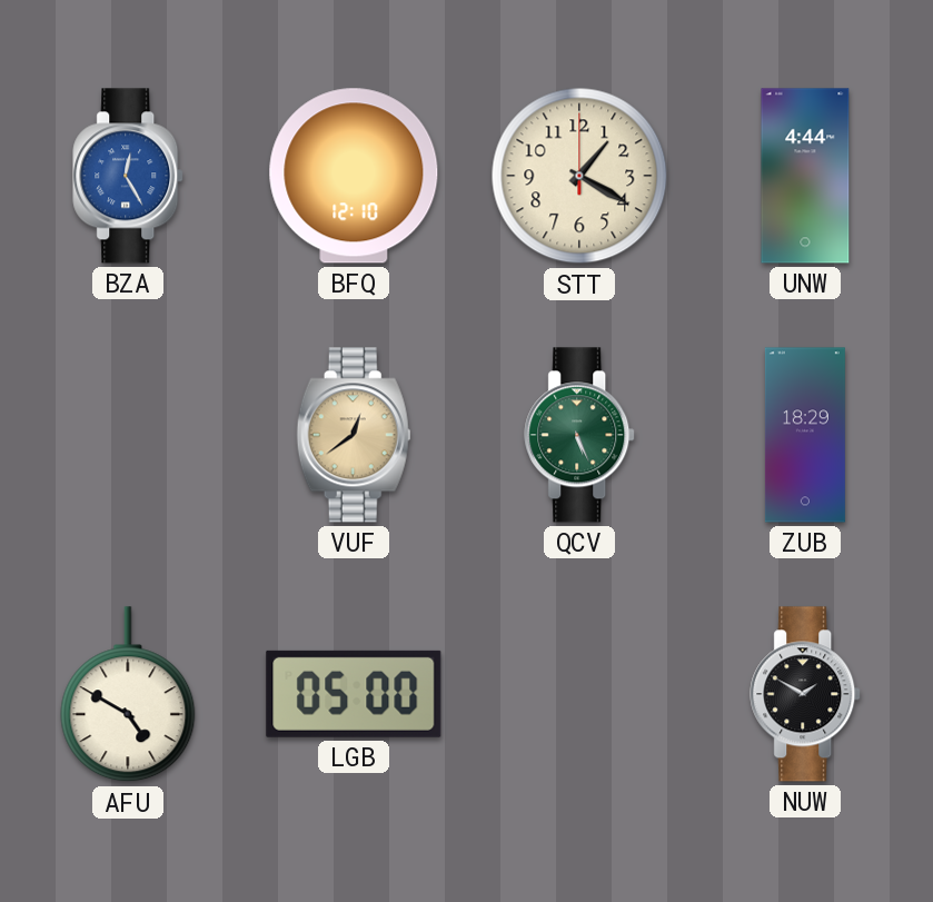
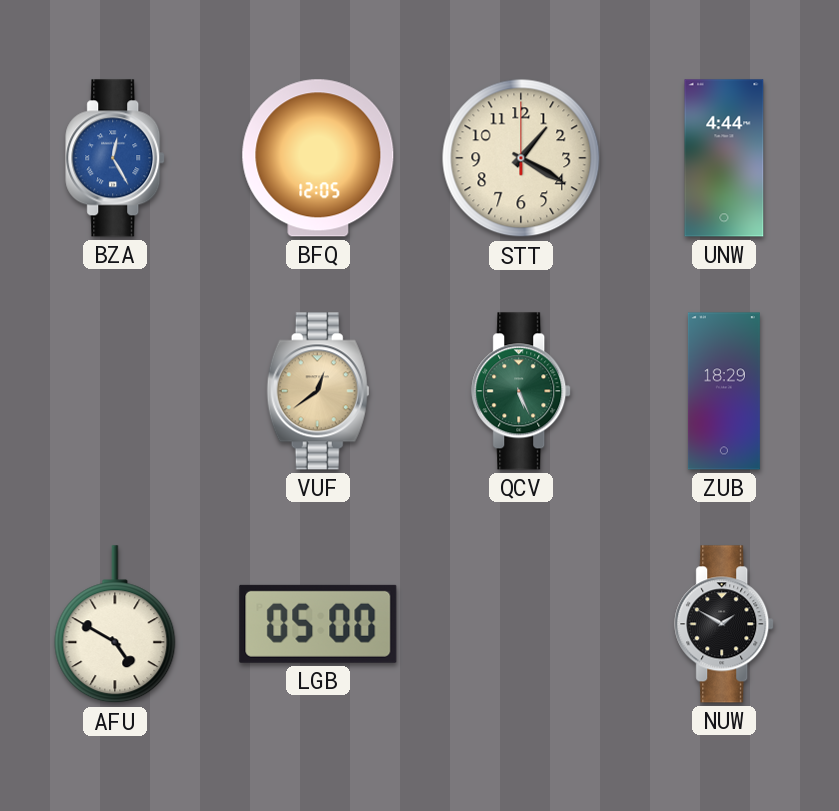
BFQ: 12:10 -> 12:05 (318, 158)
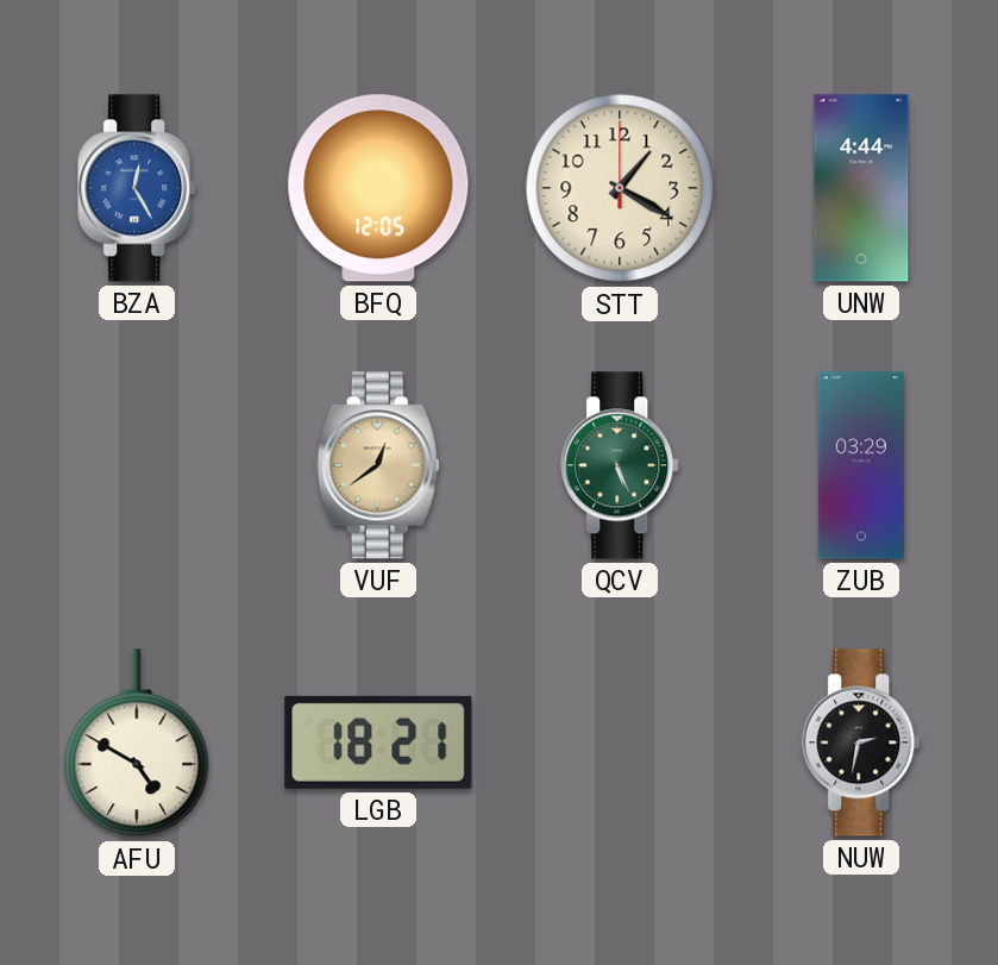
ZUB: 18:29 -> 03:29 (861, 465)
LGB: 05:00 -> 18:21 (378, 742)
NUW: 1:50 -> 2:32 (862, 742)
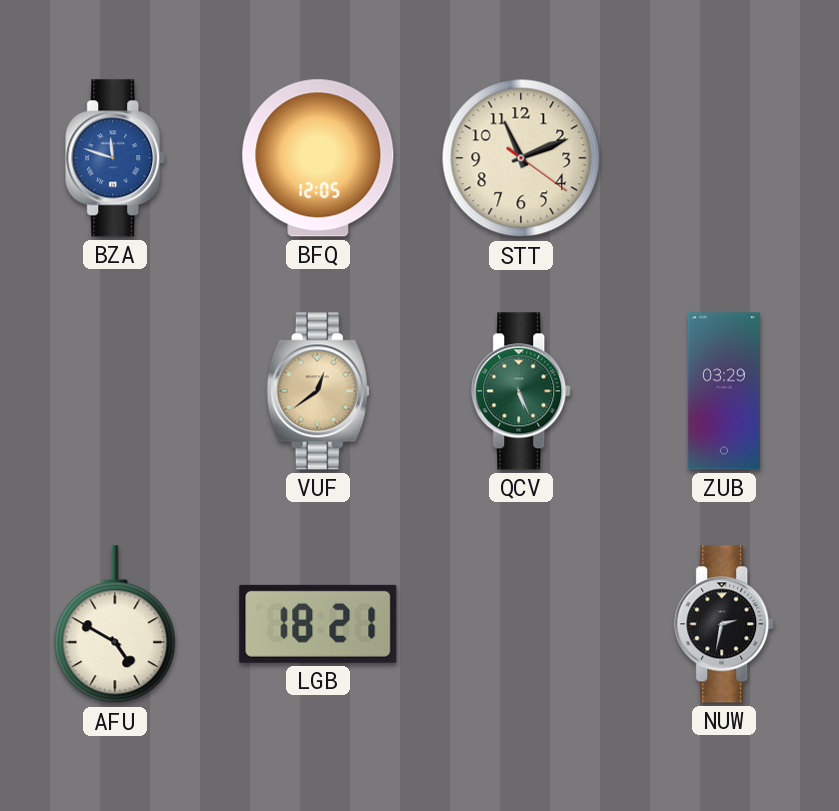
BZA: 12:25 -> 11:48 (116, 158)
STT: 1:20 -> 11:11 (521, 158)
UNW: 4:44 -> none (861, 188)
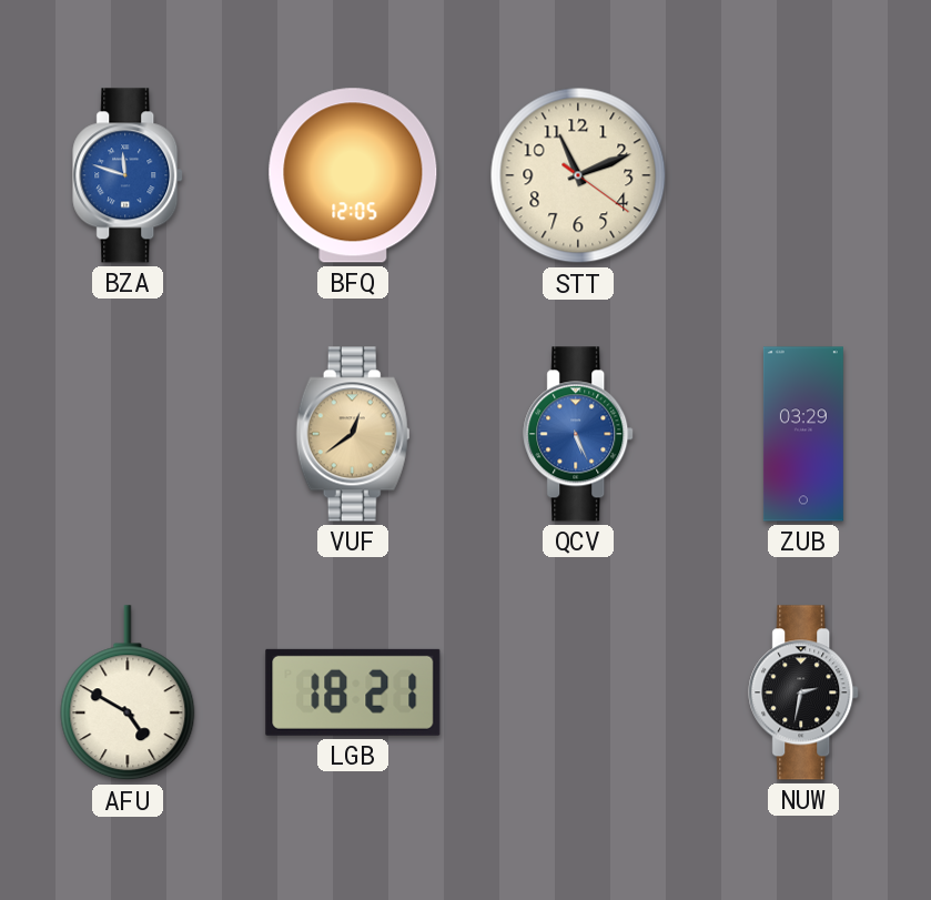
QCV dial: green -> blue (579, 434)
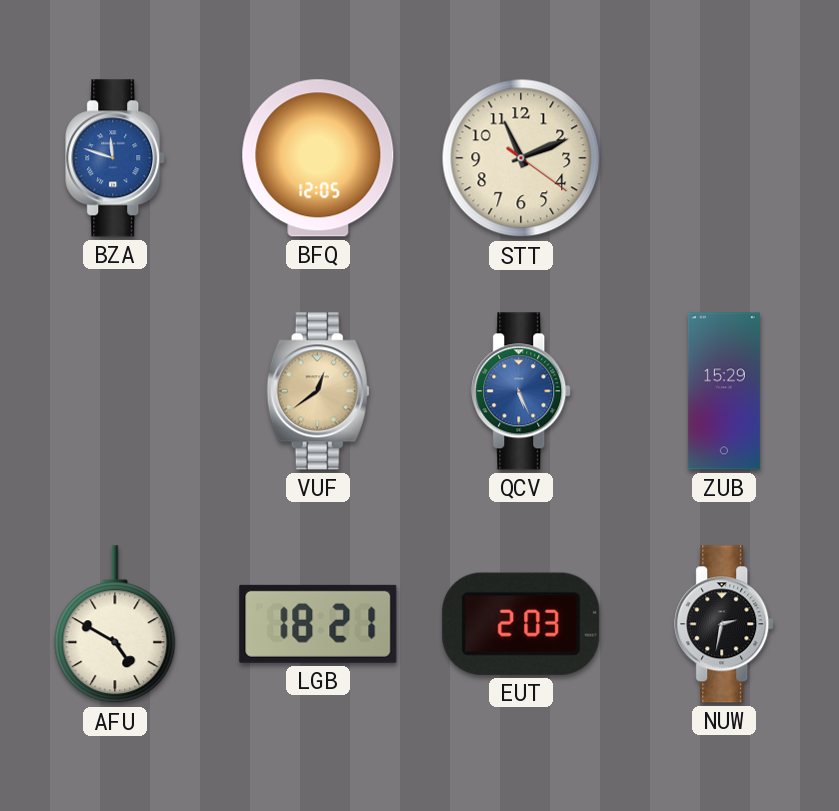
ZUB: 03:29 -> 15:29 (724, 391)
EUT: none -> 2:03 (521, 624)
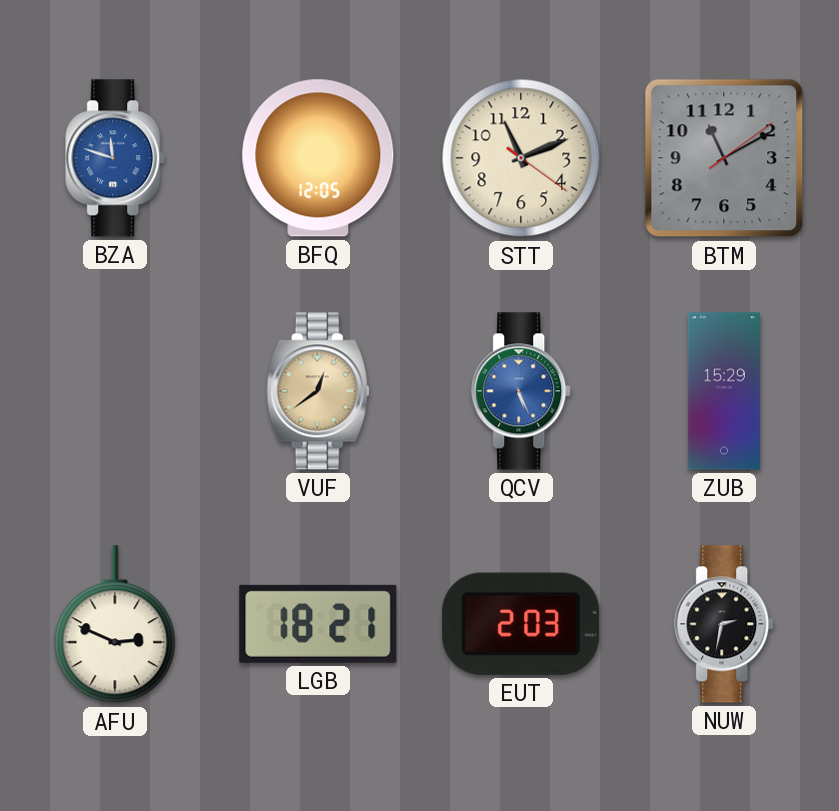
BTM: none -> 11:10 (724, 158)
AFU: 4:50 -> 2:49 (115, 625)
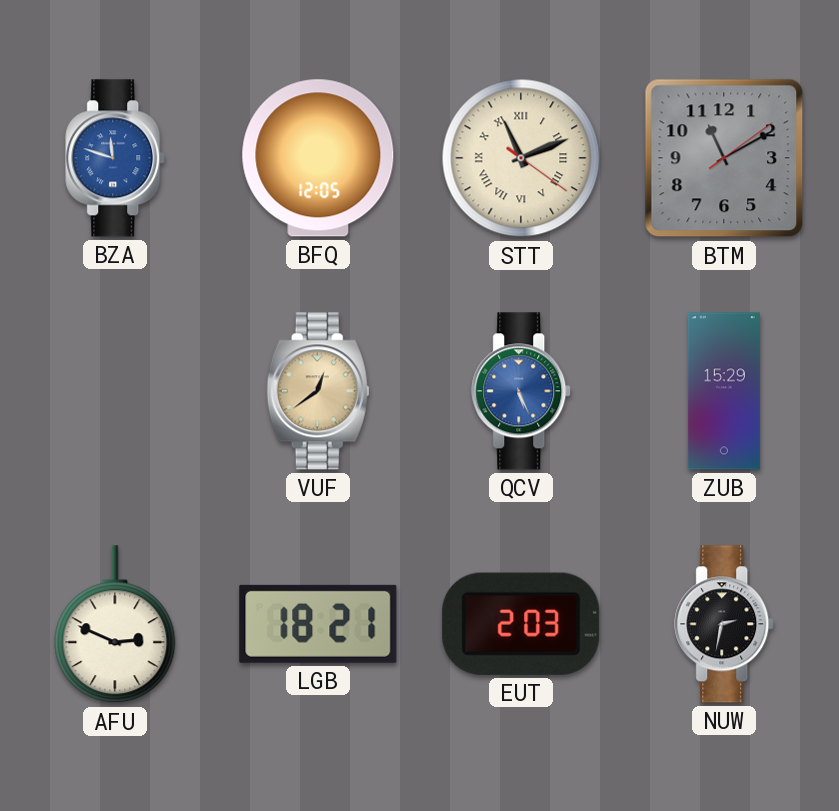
STT numerals: Arabic -> Roman (521, 158)
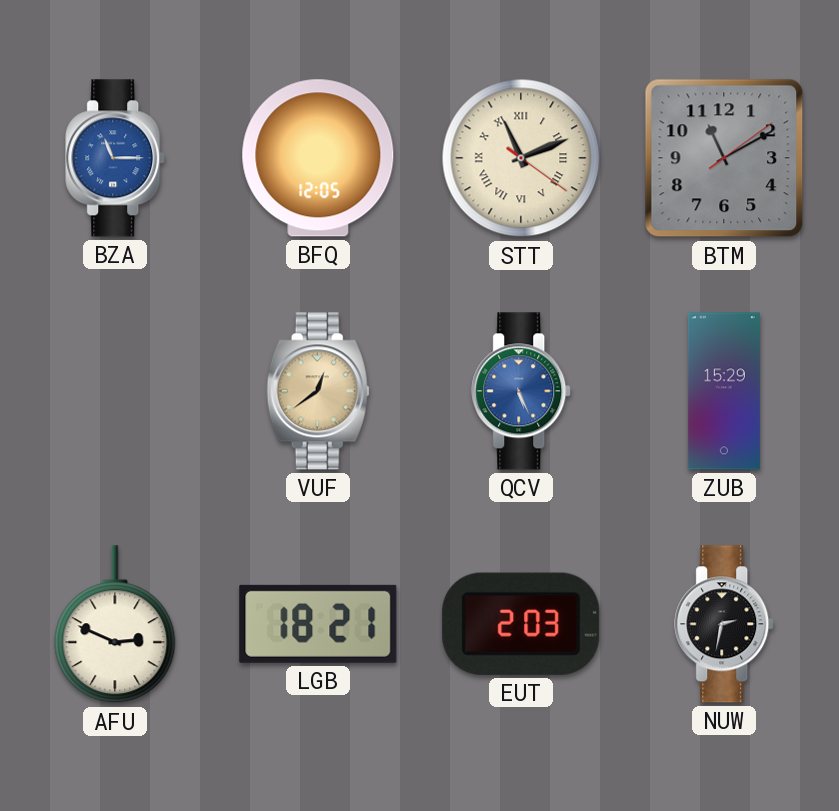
BZA: 11:48 -> 11:15 (116, 158)
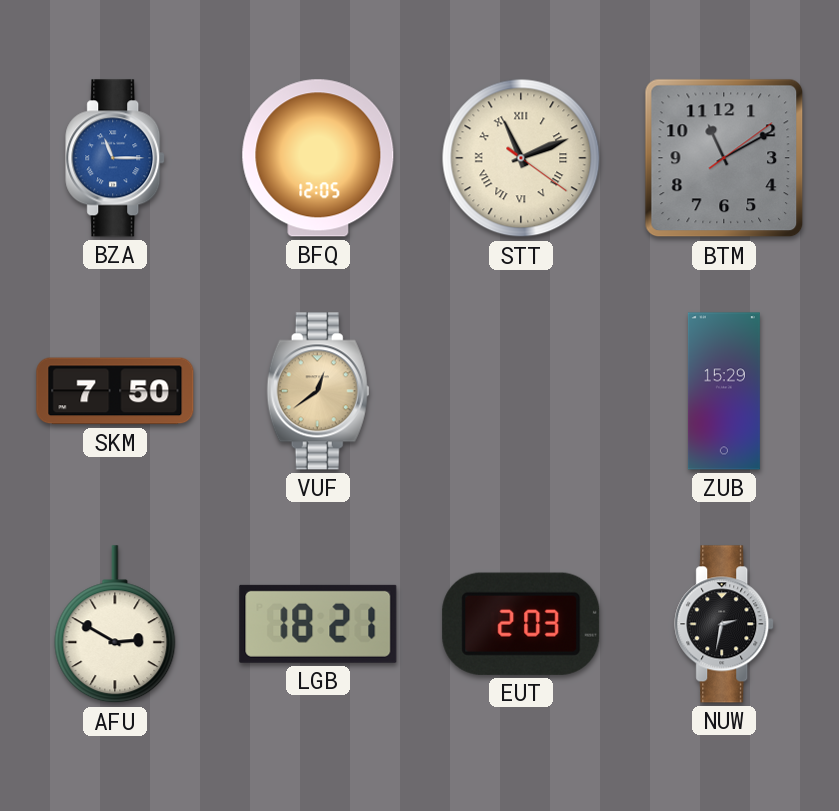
SKM: none -> 7:50 (115, 391)
QCV: 5:26 -> none (522, 391)
AFU: 2:49 -> 2:50 (115, 625)
